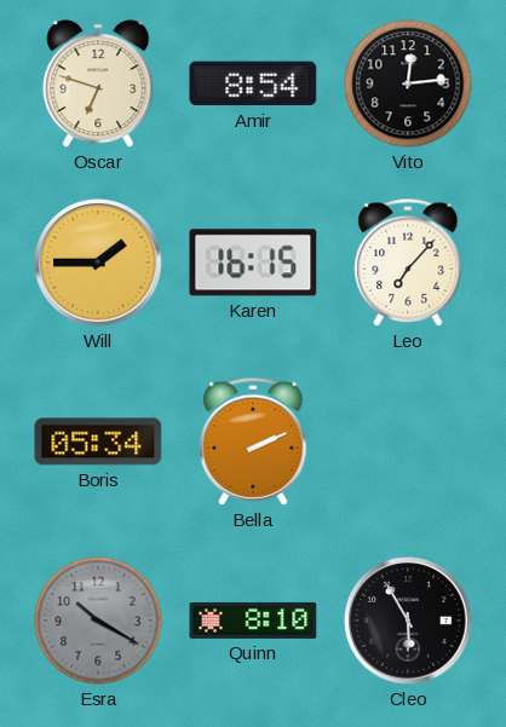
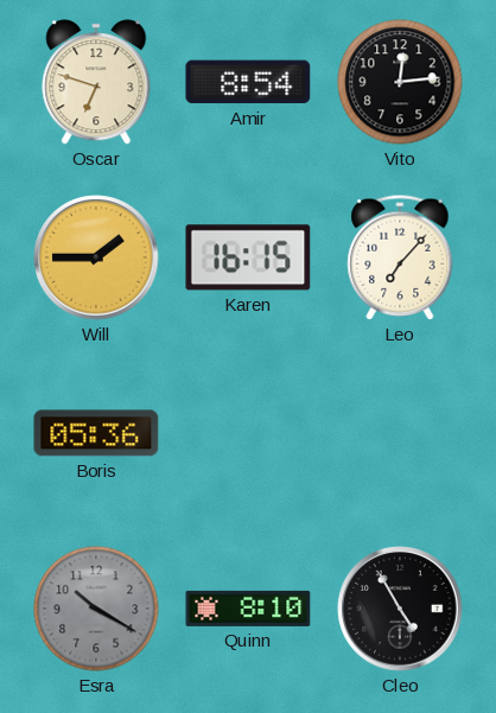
Boris: 05:34 -> 05:36 (96, 433)
Bella: 2:11 -> none (253, 442)
Cleo: 5:55 -> 4:55 (400, 609)
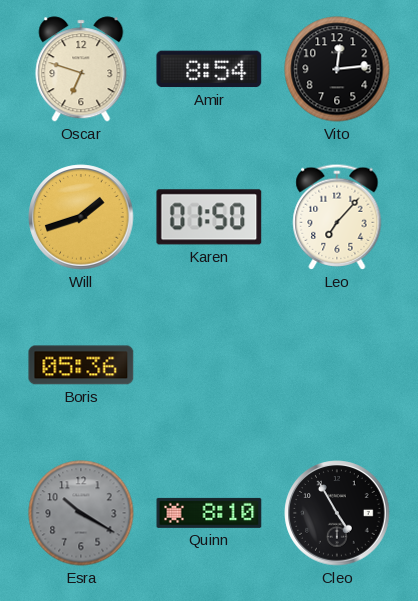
Will: 1:45 -> 1:42 (81, 217)
Karen: 16:15 -> 01:50 (209, 217)
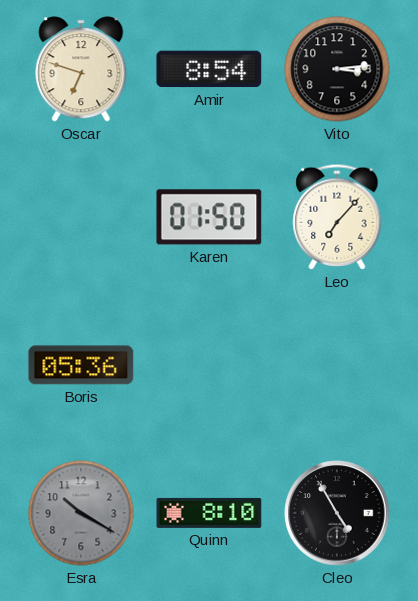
Vito: 12:14 -> 3:14 (337, 69)
Will: 1:42 -> none (81, 217)
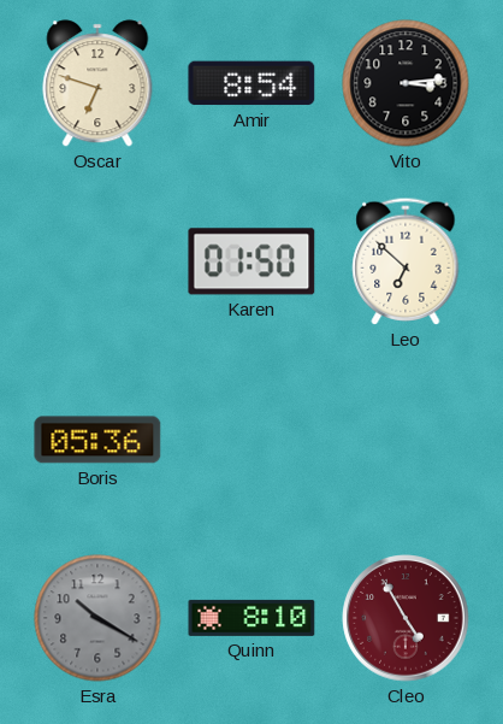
Leo: 7:07 -> 6:52 (406, 261)
Cleo dial: black -> burgundy (406, 618)
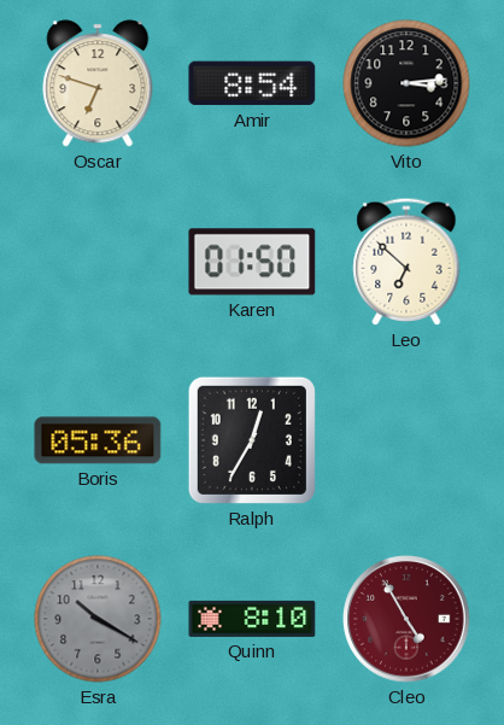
Ralph: none -> 12:35 (252, 440)
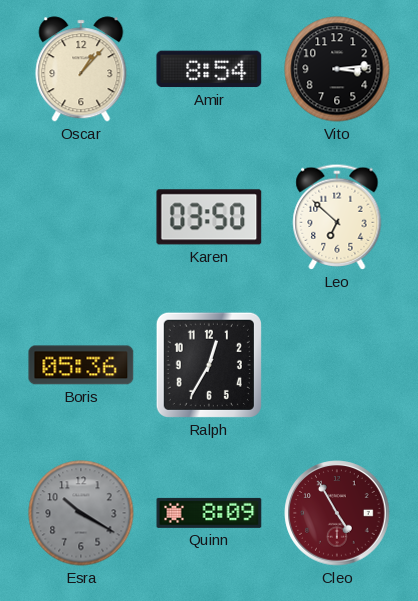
Oscar: 6:48 -> 1:07 (81, 69)
Karen: 01:50 -> 03:50 (209, 217)
Quinn: 8:10 -> 8:09 (209, 513)
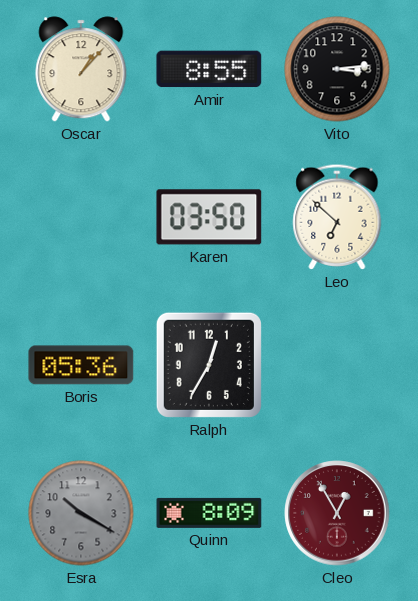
Amir: 8:54 -> 8:55 (209, 69)
Cleo: 4:55 -> 12:55 (337, 513)
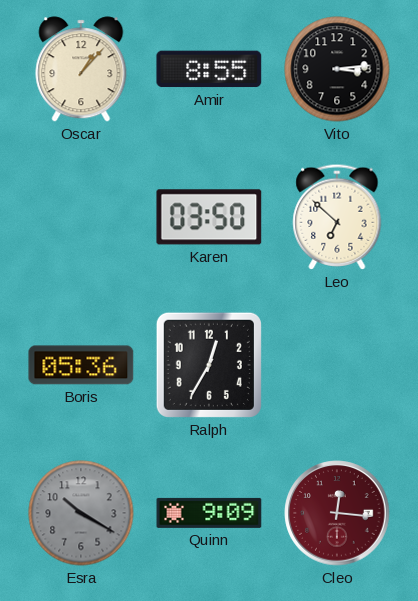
Quinn: 8:09 -> 9:09 (209, 513)
Cleo: 12:55 -> 12:16 (337, 513)
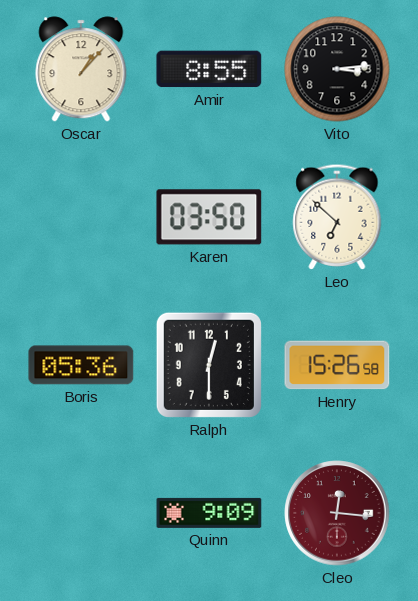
Ralph: 12:35 -> 12:30 (209, 365)
Henry: none -> 15:26 (337, 365)
Esra: 10:20 -> none (81, 513)
